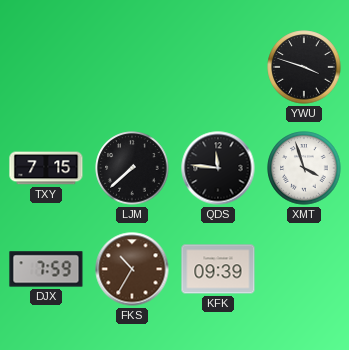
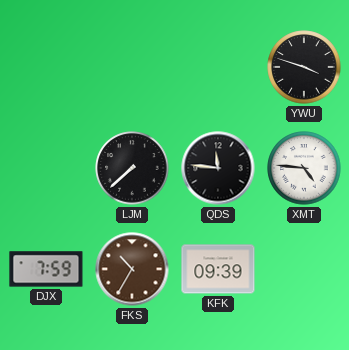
TXY: 7:15 -> none (46, 168)
XMT: 3:57 -> 4:46 (304, 168)
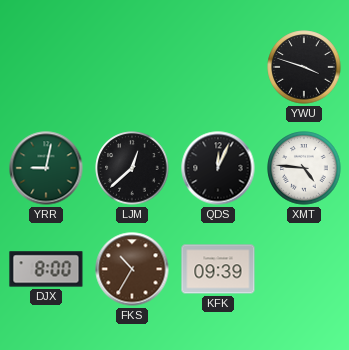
YRR: none -> 9:02 (46, 168)
LJM: 7:38 -> 12:38 (132, 168)
QDS: 11:46 -> 12:04 (218, 168)
DJX: 7:59 -> 8:00 (46, 269)
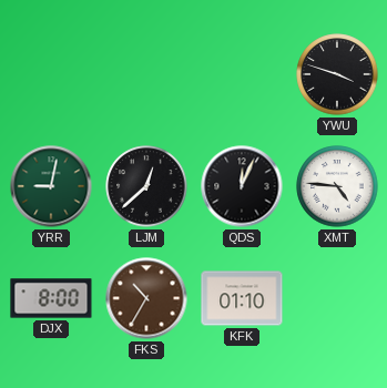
KFK: 09:39 -> 01:10 (242, 298)
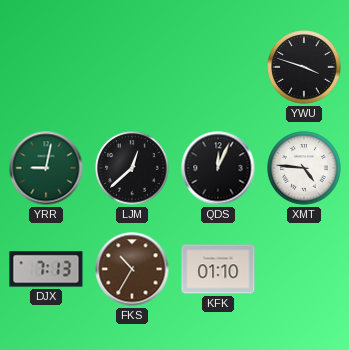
DJX: 8:00 -> 7:13 (46, 269)
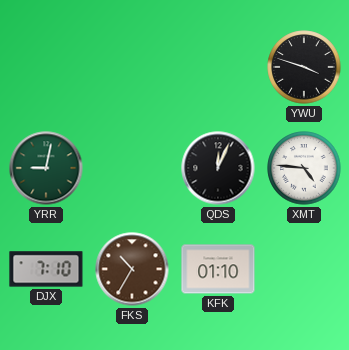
LJM: 12:38 -> none (132, 168)
DJX: 7:13 -> 7:10 (46, 269)
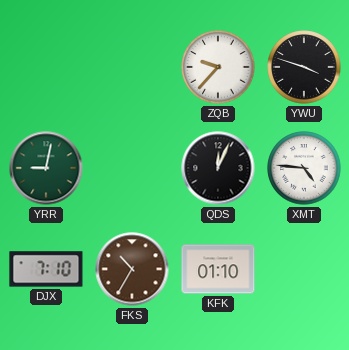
ZQB: none -> 9:37 (218, 67)
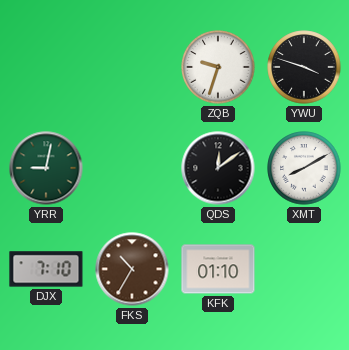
ZQB: 9:37 -> 9:33 (218, 67)
QDS: 12:04 -> 12:09 (218, 168)
XMT: 4:46 -> 8:10 (304, 168)
